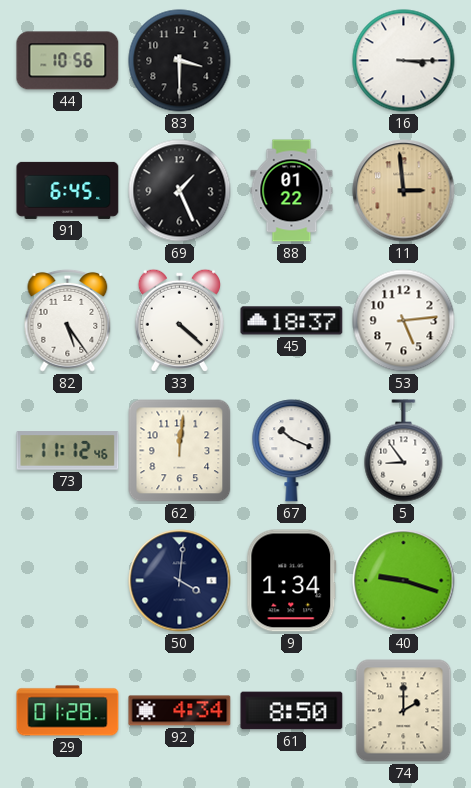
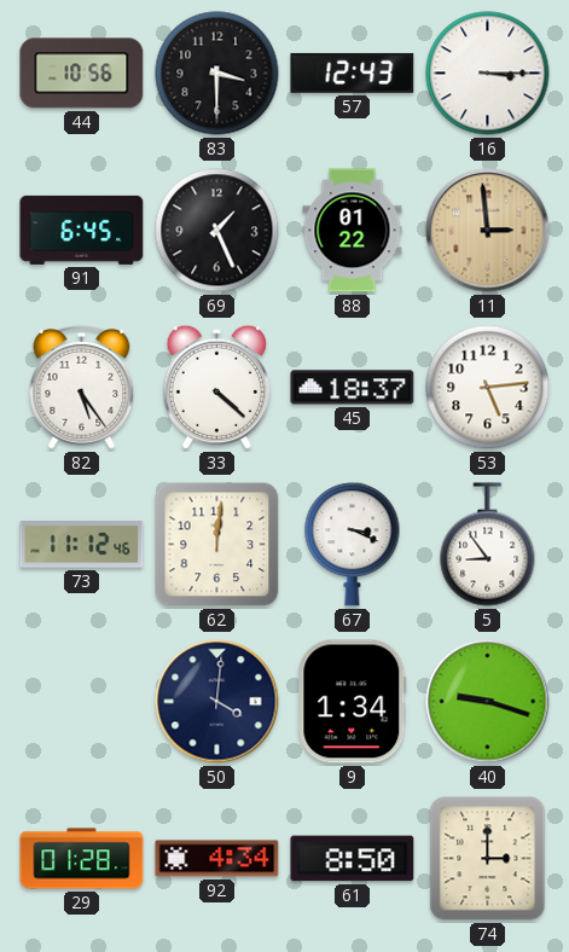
57: none -> 12:43 (353, 72)
67: 10:19 -> 3:19 (353, 545)
74: 2:00 -> 3:00 (488, 859)
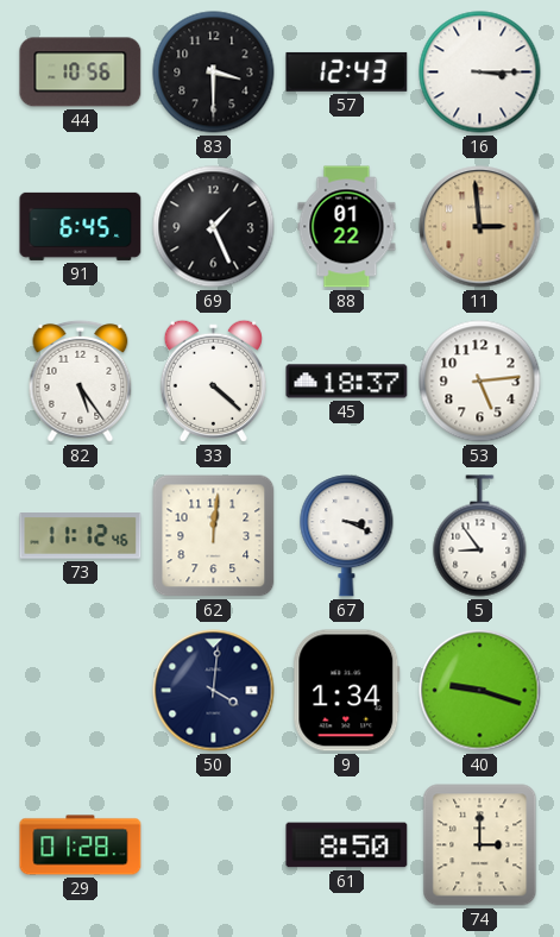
92: 4:34 -> none (217, 859)
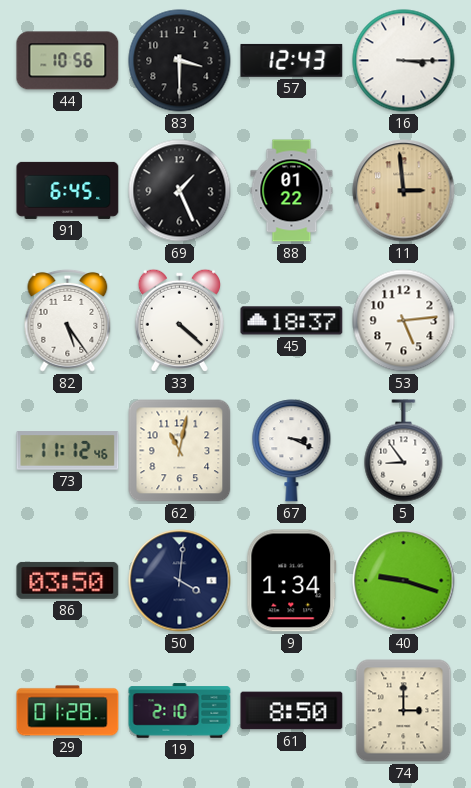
62: 12:01 -> 11:02 (180, 451)
86: none -> 03:50 (68, 580)
19: none -> 2:10 (180, 711)
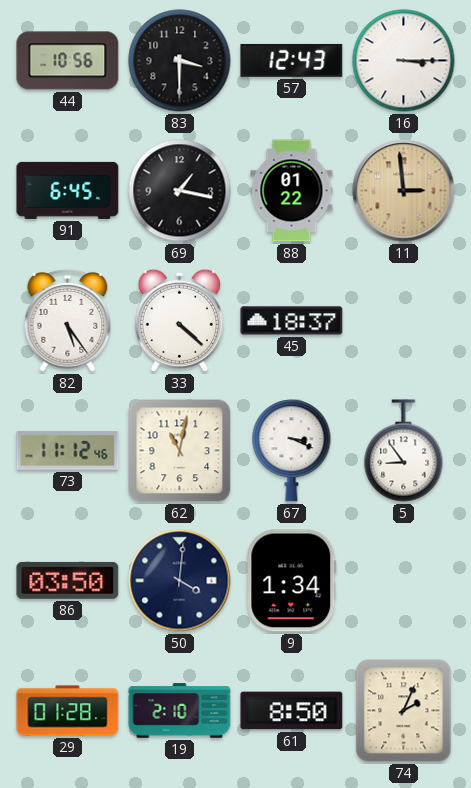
69: 1:26 -> 1:17 (180, 191)
53: 5:14 -> none (404, 321)
40: 9:18 -> none (404, 581)
74: 3:00 -> 2:04 (404, 711)
